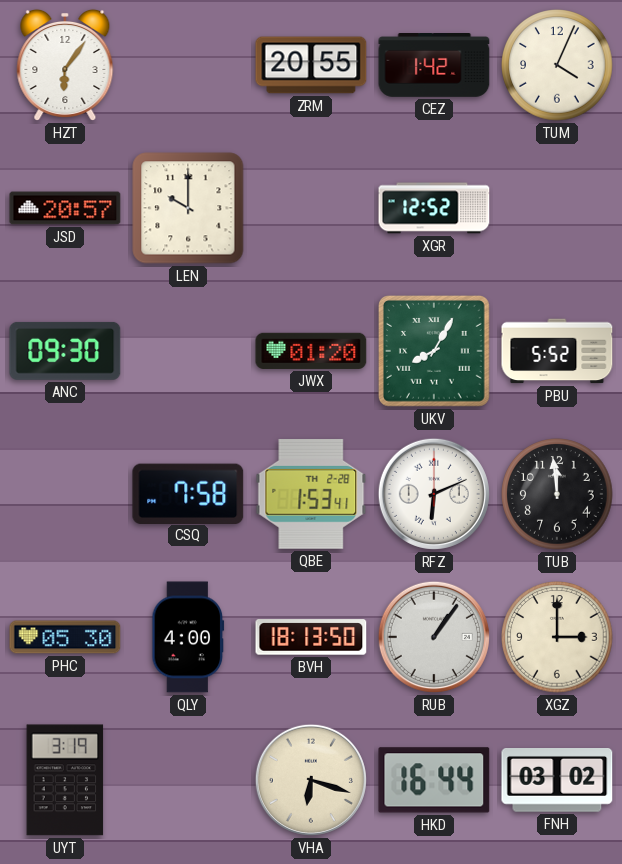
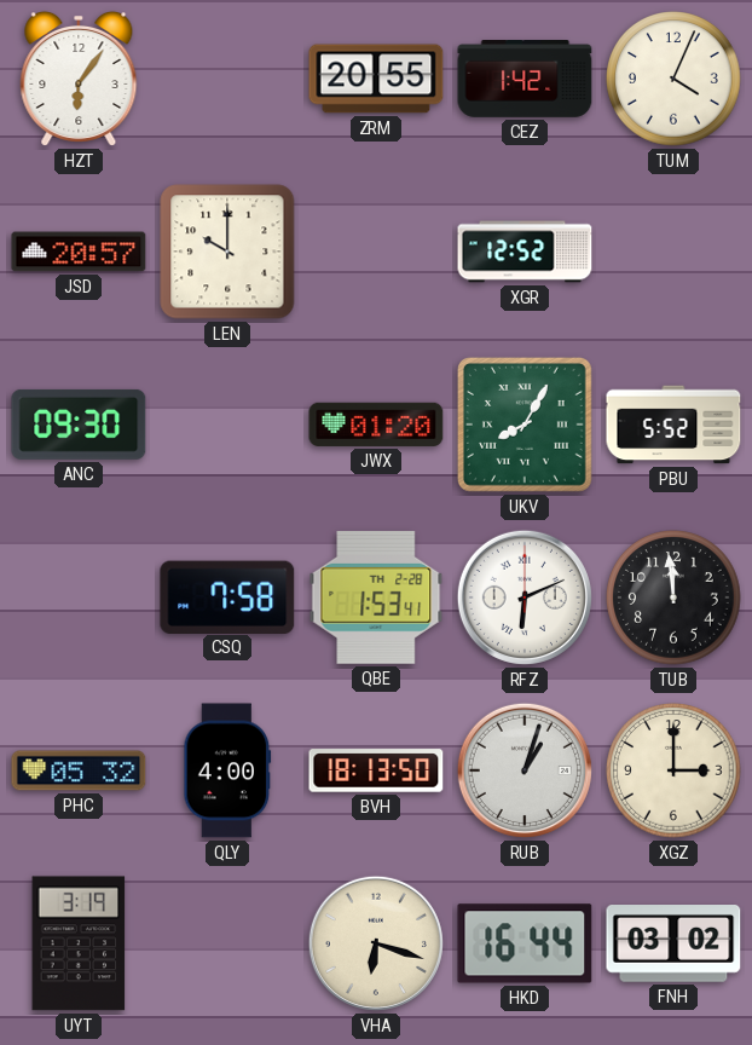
PHC: 05:30 -> 05:32 (79, 770)
RUB: 1:06 -> 1:03 (525, 770)
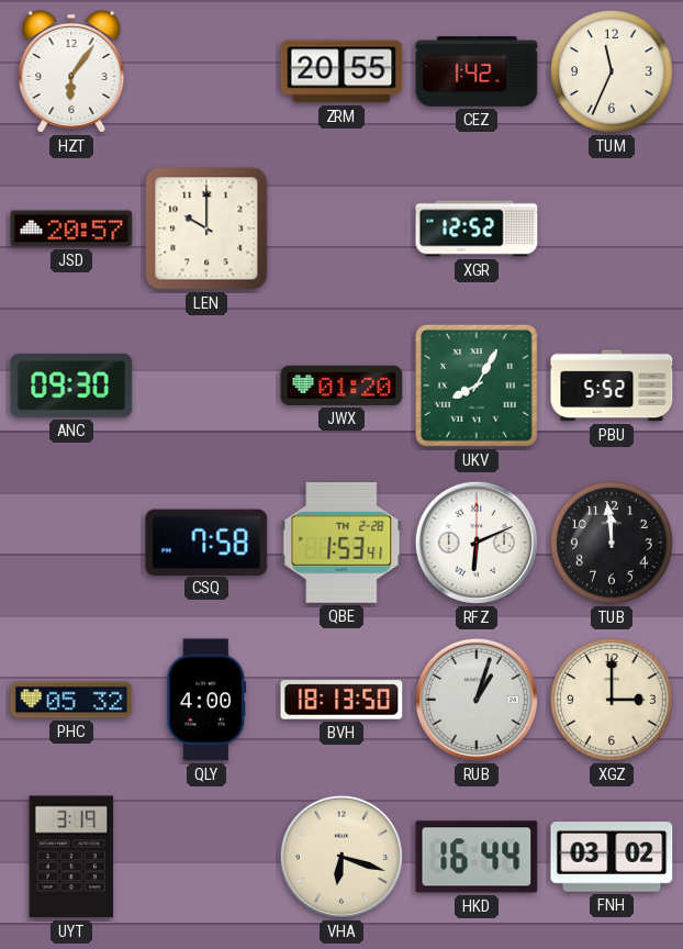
TUM: 4:04 -> 11:34 (612, 71)
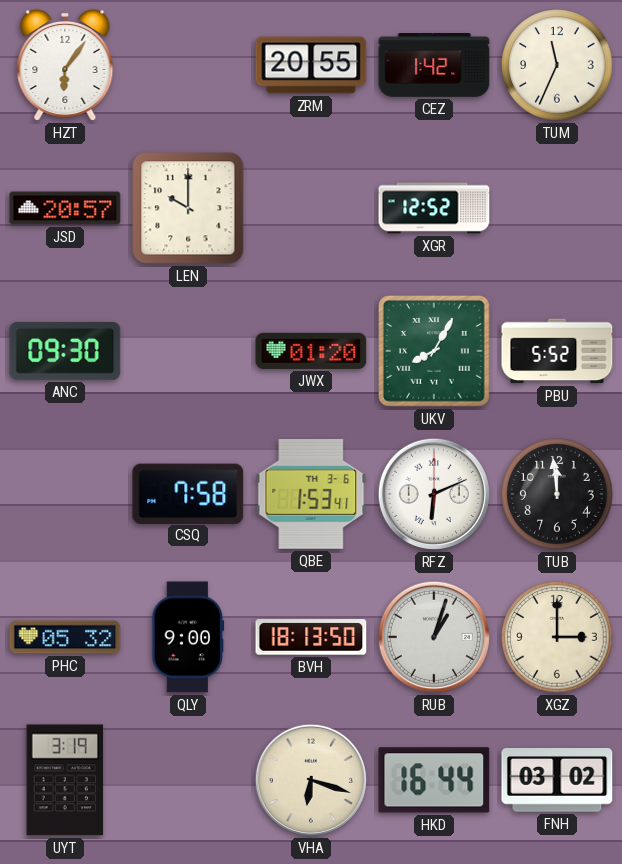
QBE date: TH 2-28 -> TH 3-6 (311, 494)
QLY: 4:00 -> 9:00 (188, 637)
